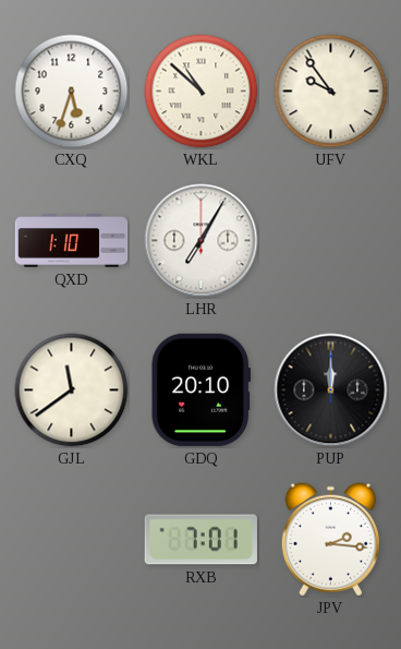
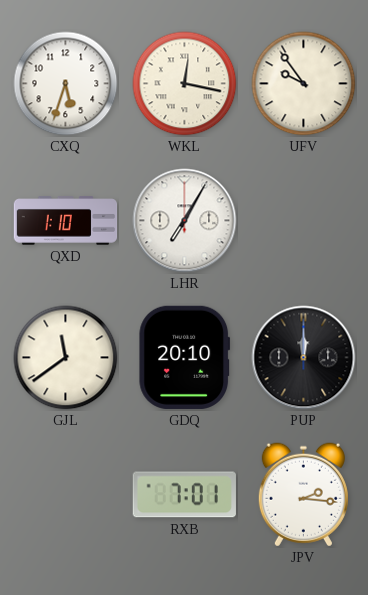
WKL: 10:52 -> 12:17 (185, 84)
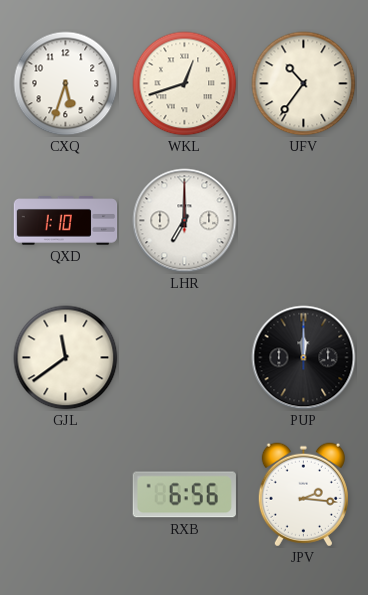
WKL: 12:17 -> 12:42 (185, 84)
UFV: 9:54 -> 10:36 (304, 84)
LHR: 7:05 -> 7:00 (185, 221)
GDQ: 20:10 -> none (185, 357)
RXB: 7:01 -> 6:56 (184, 495)
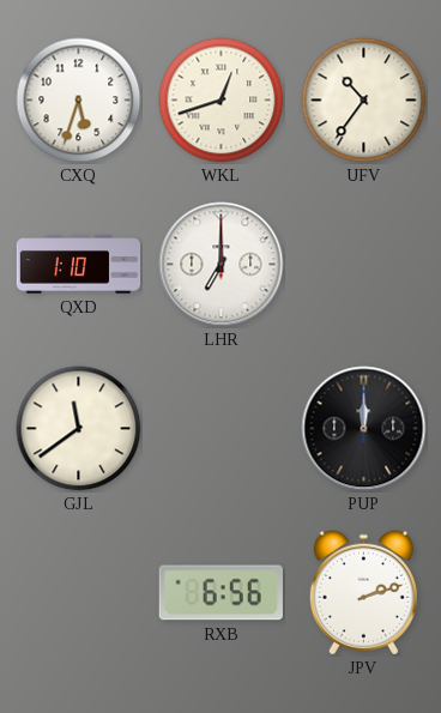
JPV: 2:16 -> 2:12 (363, 593)
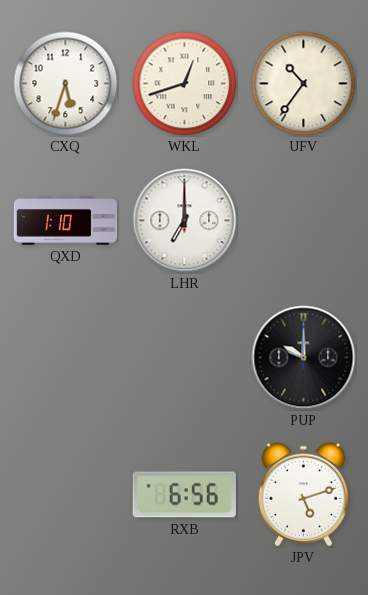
GJL: 11:39 -> none (79, 429)
PUP: 12:00 -> 10:00 (304, 358)
JPV: 2:12 -> 5:12 (303, 495)
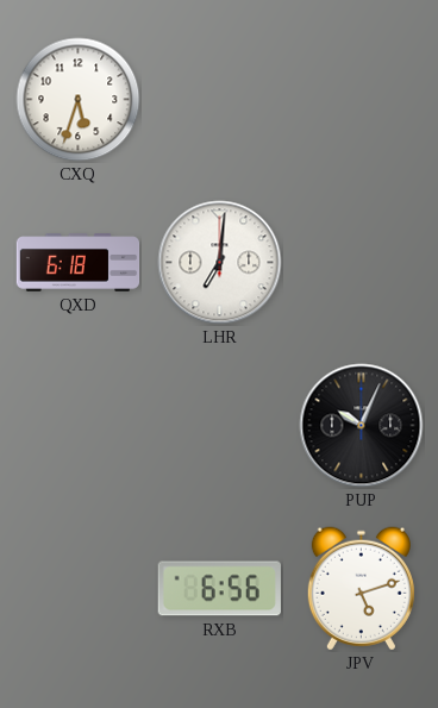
WKL: 12:42 -> none (185, 84)
UFV: 10:36 -> none (304, 84)
QXD: 1:10 -> 6:18 (79, 263)
LHR: 7:00 -> 7:01 (220, 263)
PUP: 10:00 -> 10:04 (362, 426)
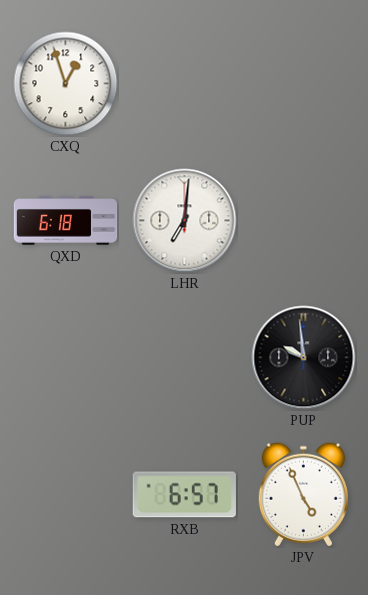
CXQ: 5:33 -> 12:57 (66, 84)
PUP: 10:04 -> 9:59 (304, 358)
RXB: 6:56 -> 6:57 (184, 495)
JPV: 5:12 -> 4:56 (303, 495)
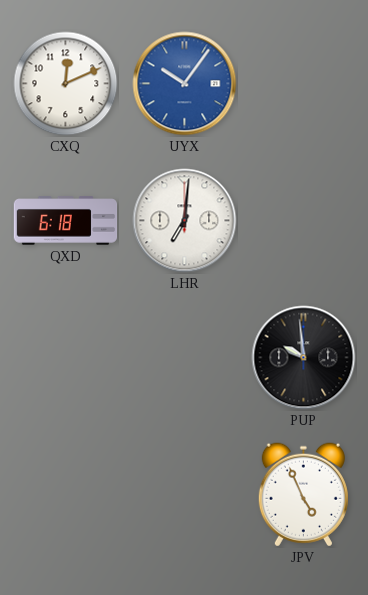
CXQ: 12:57 -> 12:11 (66, 84)
UYX: none -> 10:06 (185, 84)
RXB: 6:57 -> none (184, 495)
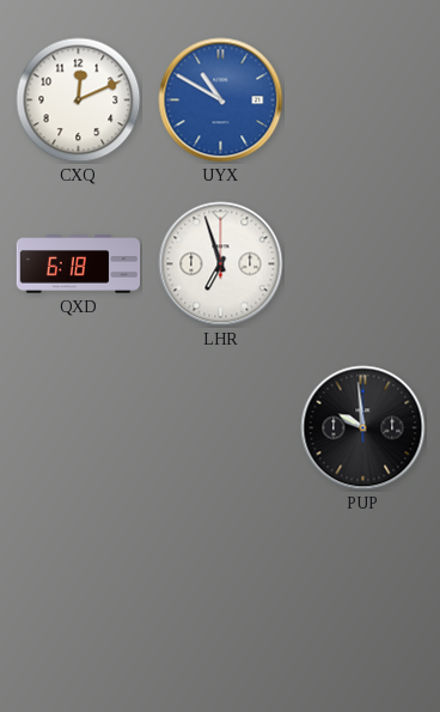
UYX: 10:06 -> 10:50 (221, 101)
LHR: 7:01 -> 6:57 (221, 264)
JPV: 4:56 -> none (303, 495)
